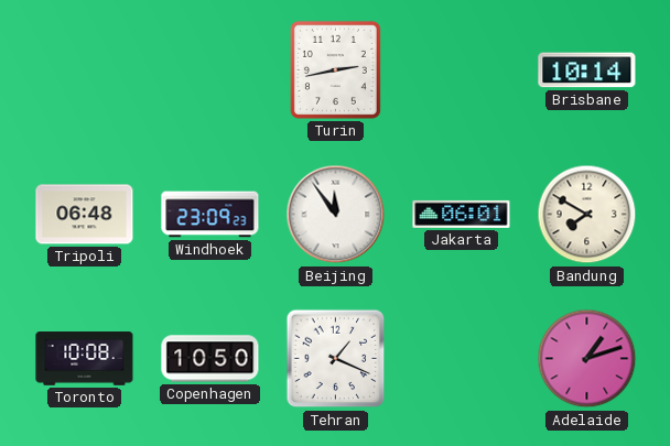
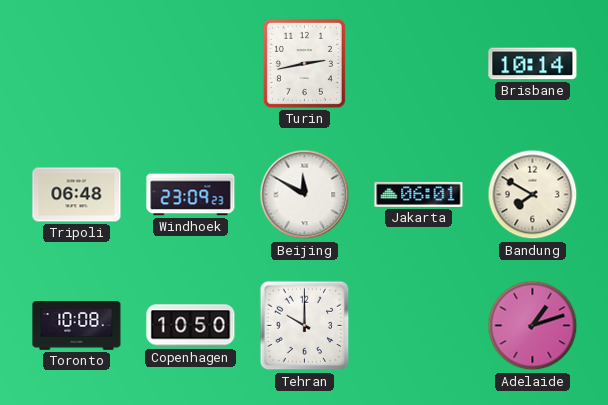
Beijing: 11:54 -> 11:50 (305, 195)
Tehran: 1:19 -> 10:00 (305, 326)
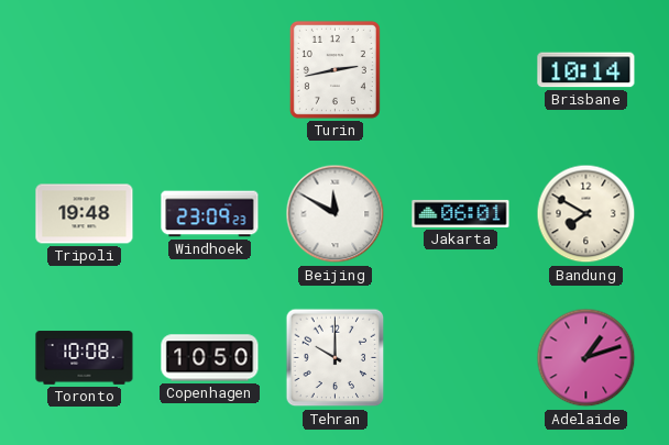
Tripoli: 06:48 -> 19:48 (85, 214)
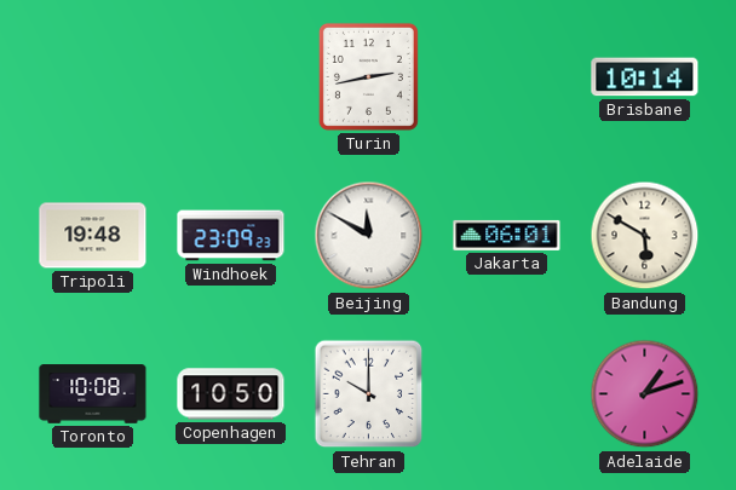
Bandung: 7:50 -> 5:50 (645, 236)
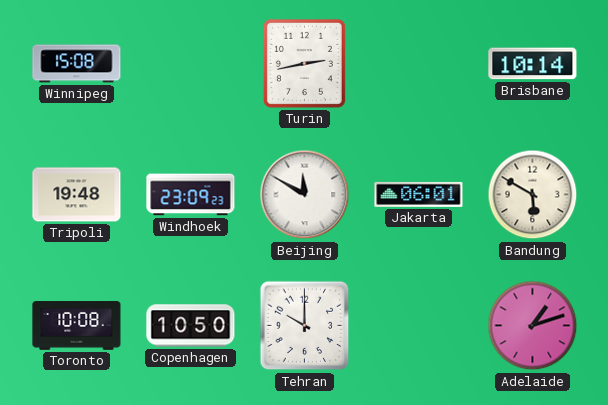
Winnipeg: none -> 15:08 (77, 64)
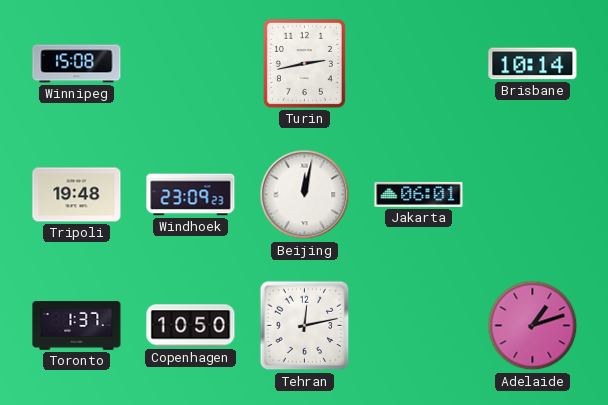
Beijing: 11:50 -> 12:02 (305, 195)
Bandung: 5:50 -> none (533, 195)
Toronto: 10:08 -> 1:37 (77, 326)
Tehran: 10:00 -> 12:13 (305, 326)
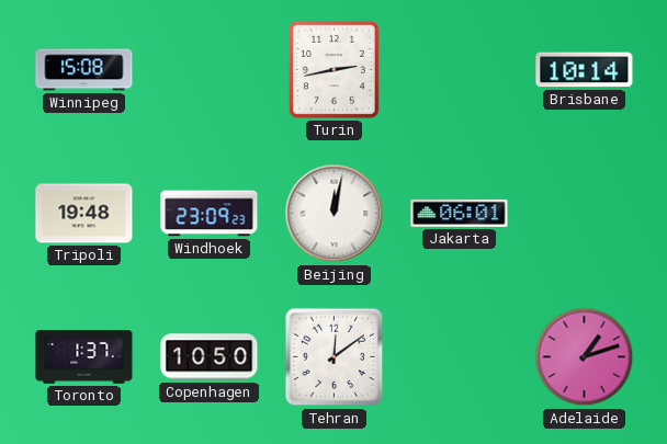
Tehran: 12:13 -> 12:09 (335, 357)
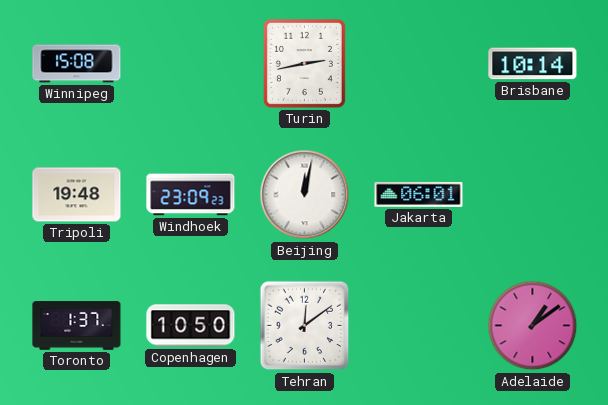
Adelaide: 1:12 -> 1:09 (533, 326)
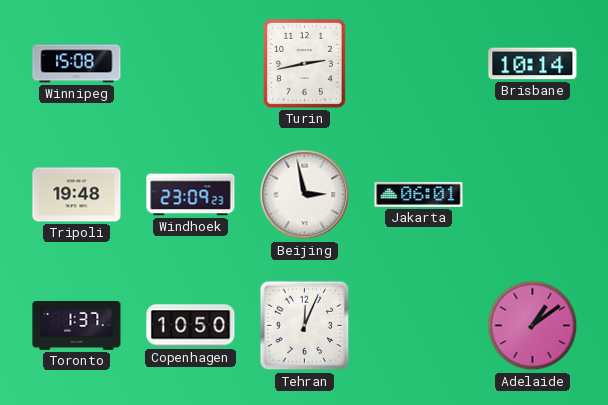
Beijing: 12:02 -> 2:58 (305, 195)
Tehran: 12:09 -> 12:04 (305, 326)
